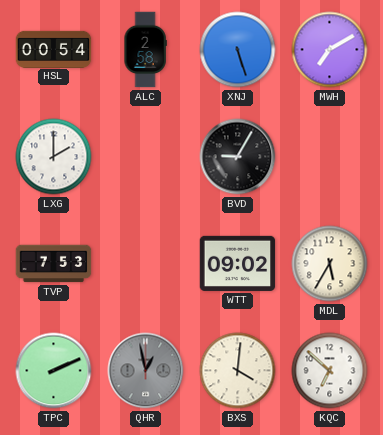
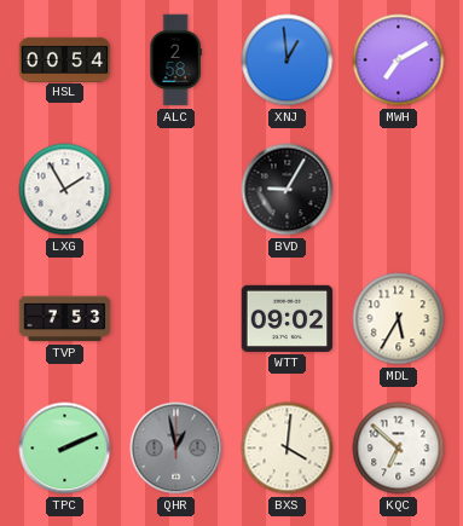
XNJ: 5:27 -> 12:59 (288, 60)
LXG: 2:00 -> 1:55 (65, 190)
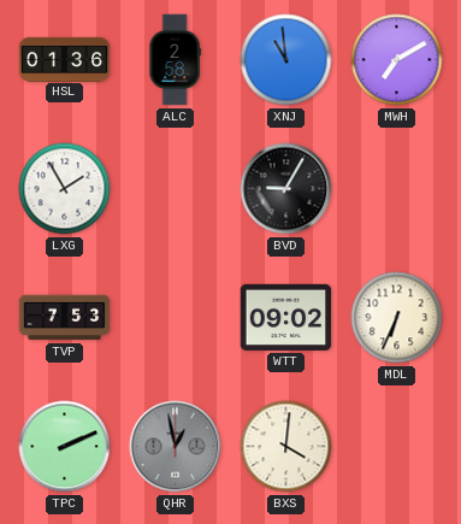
HSL: 00:54 -> 01:36 (65, 59)
XNJ: 12:59 -> 10:59 (286, 60)
MDL: 5:35 -> 6:34 (397, 318)
KQC: 6:52 -> none (399, 449)
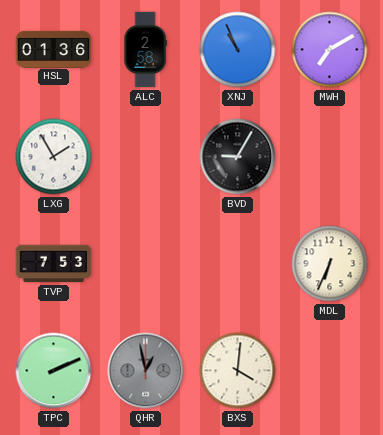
XNJ: 10:59 -> 10:56 (238, 50)
WTT: 09:02 -> none (286, 317)
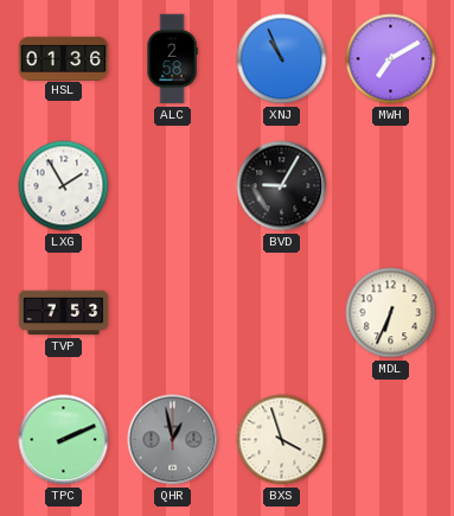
BXS: 4:01 -> 3:57 (282, 440)
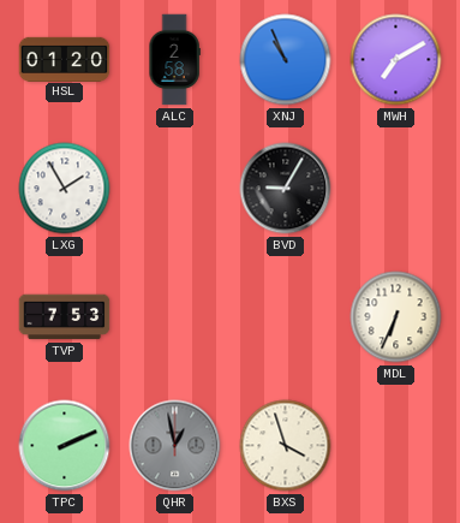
HSL: 01:36 -> 01:20 (65, 59)
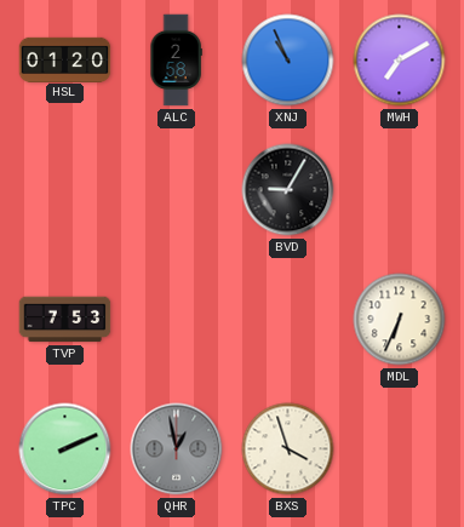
LXG: 1:55 -> none (65, 189)
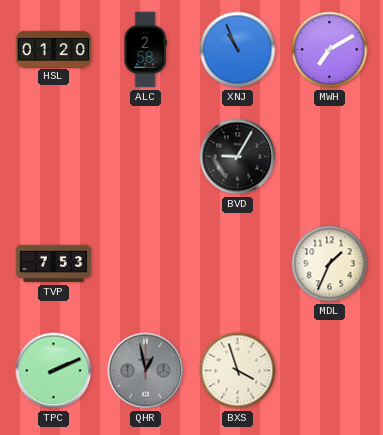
MDL: 6:34 -> 1:34 (330, 264)
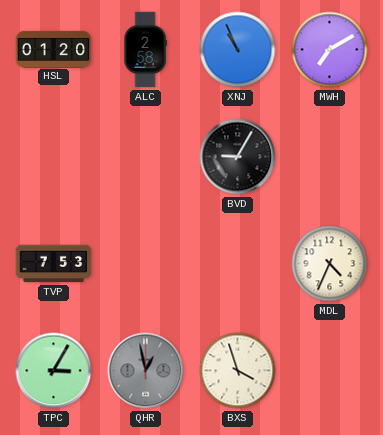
MDL: 1:34 -> 4:34 (330, 264)
TPC: 2:11 -> 3:05 (54, 371)
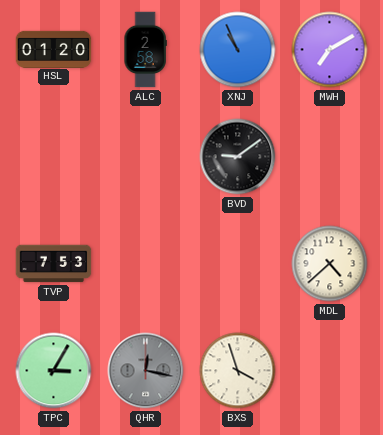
BVD: 9:05 -> 9:09 (238, 157)
MDL: 4:34 -> 4:38 (330, 264)
QHR: 12:58 -> 12:17 (146, 371)
